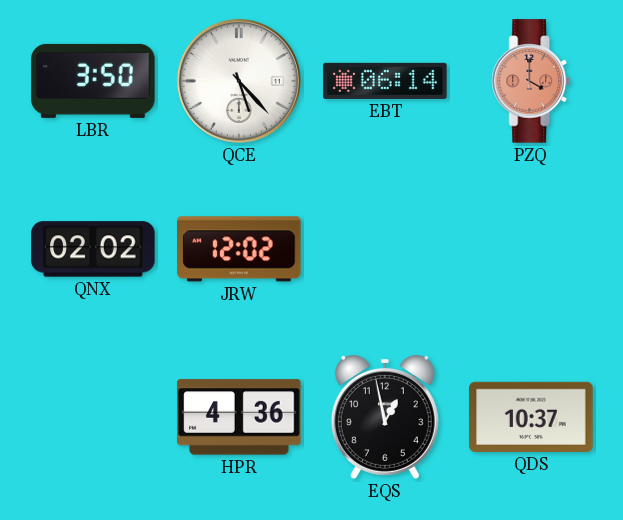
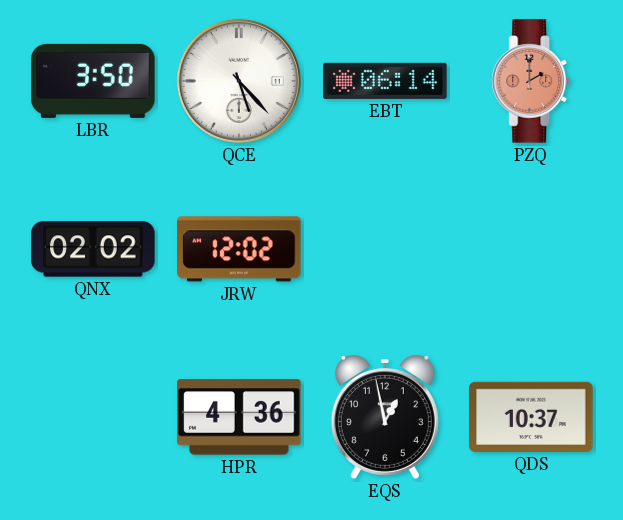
PZQ: 4:00 -> 2:00 (531, 81)
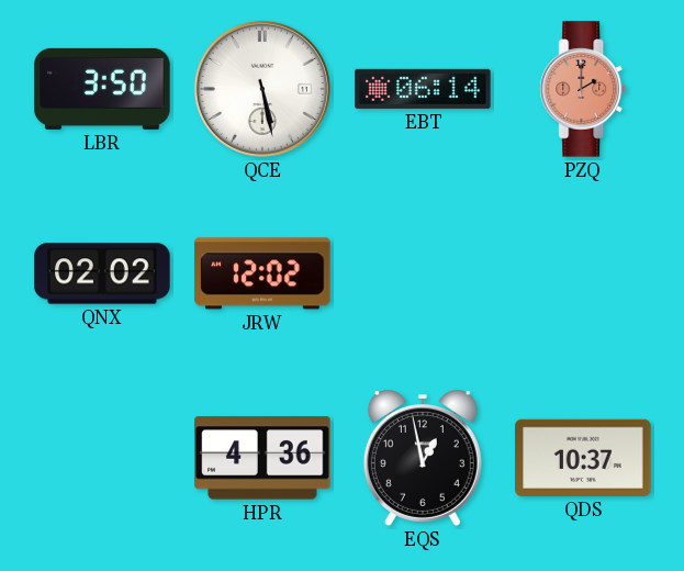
QCE: 5:23 -> 5:28 (262, 89)
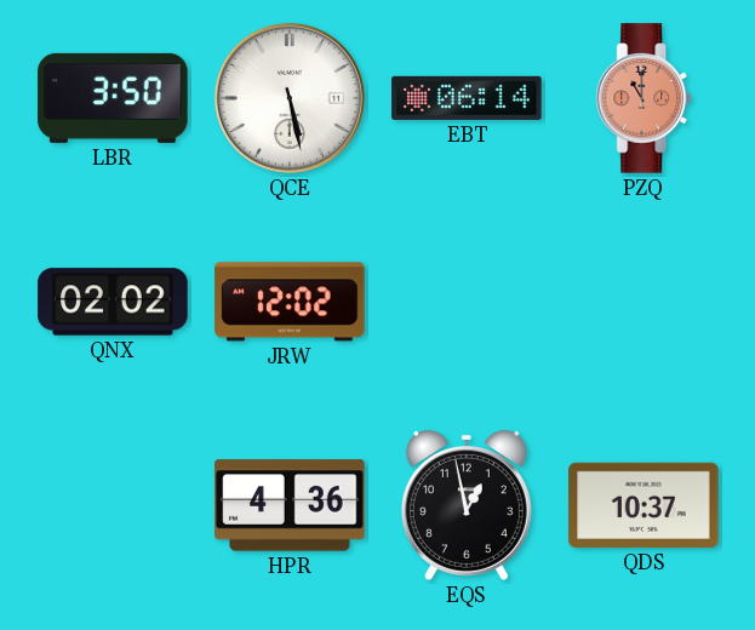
PZQ: 2:00 -> 11:00 (644, 98)
